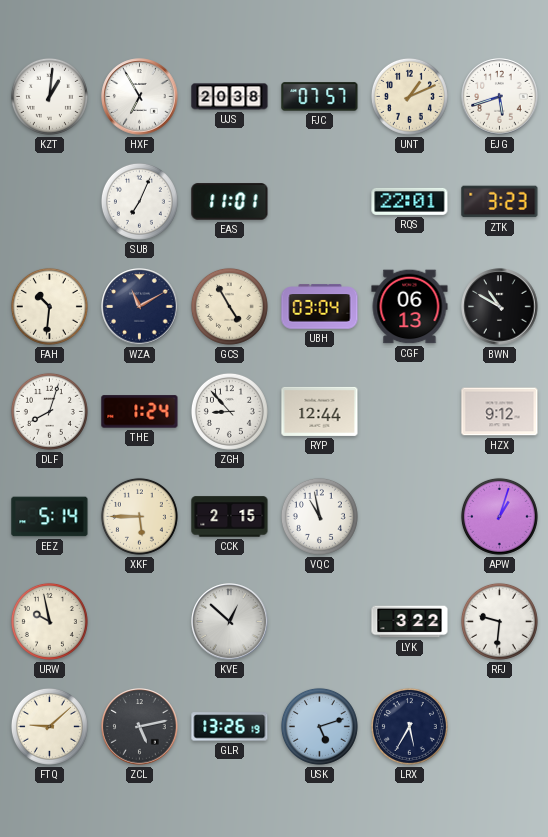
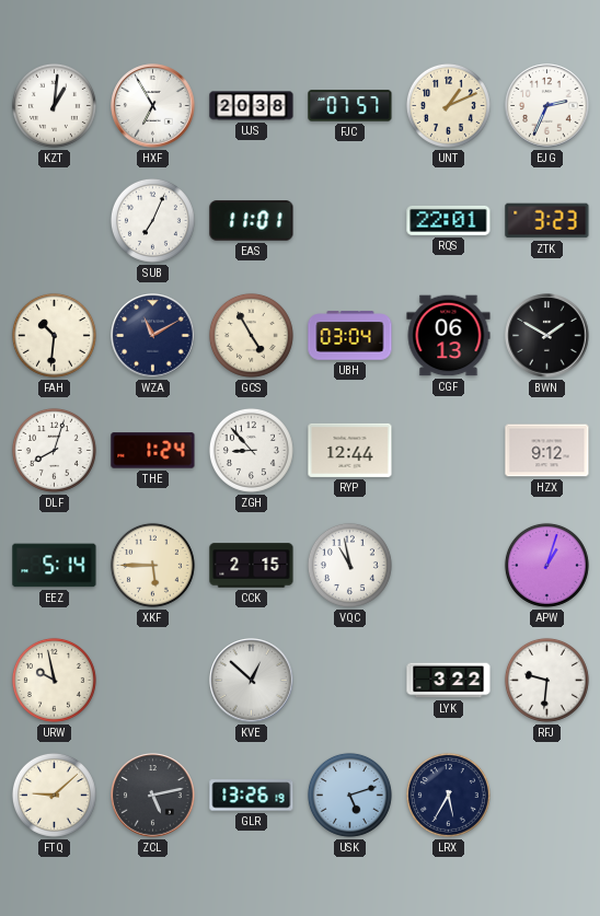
EJG: 5:42 -> 2:34 (547, 106)
BWN: 10:50 -> 1:50 (547, 336)
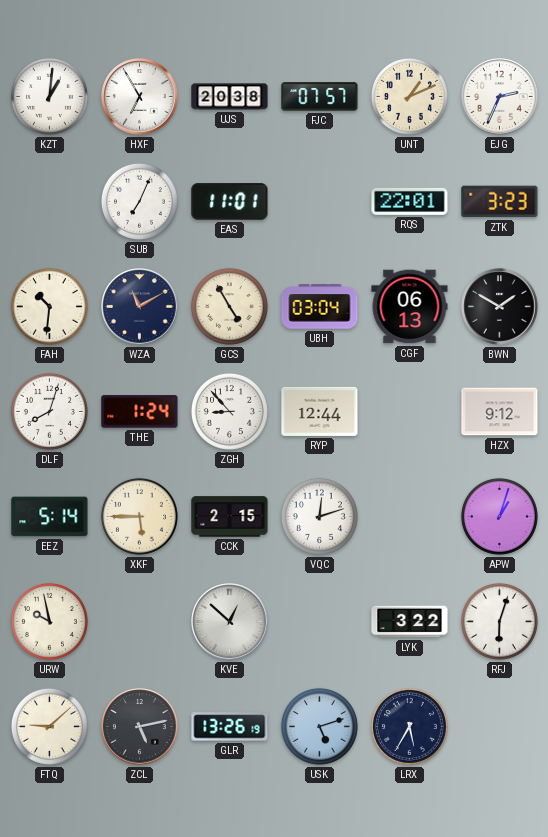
VQC: 10:58 -> 12:12 (319, 516)
RFJ: 9:31 -> 6:03 (499, 621)
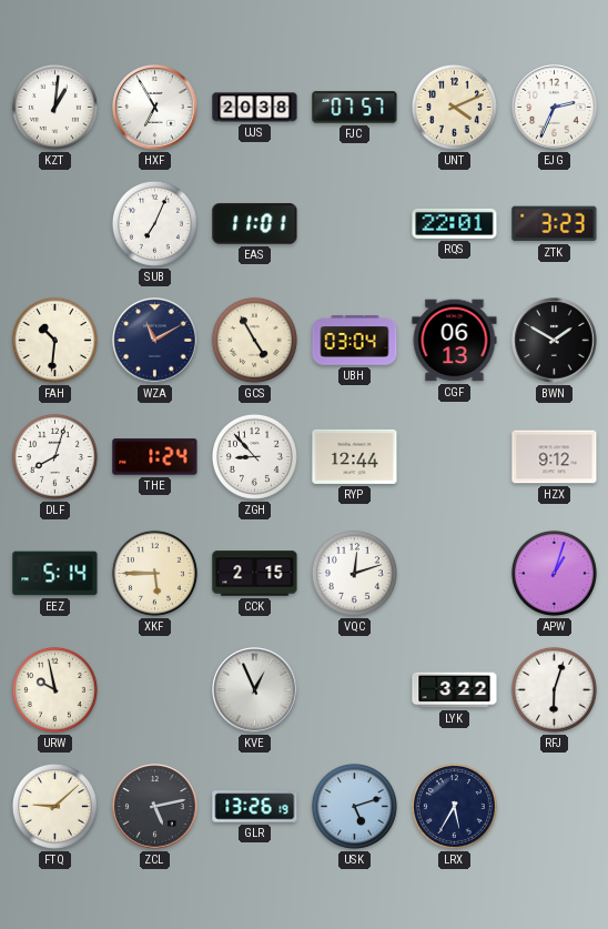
UNT: 1:11 -> 4:11 (454, 107)
KVE: 12:52 -> 12:56 (255, 690)
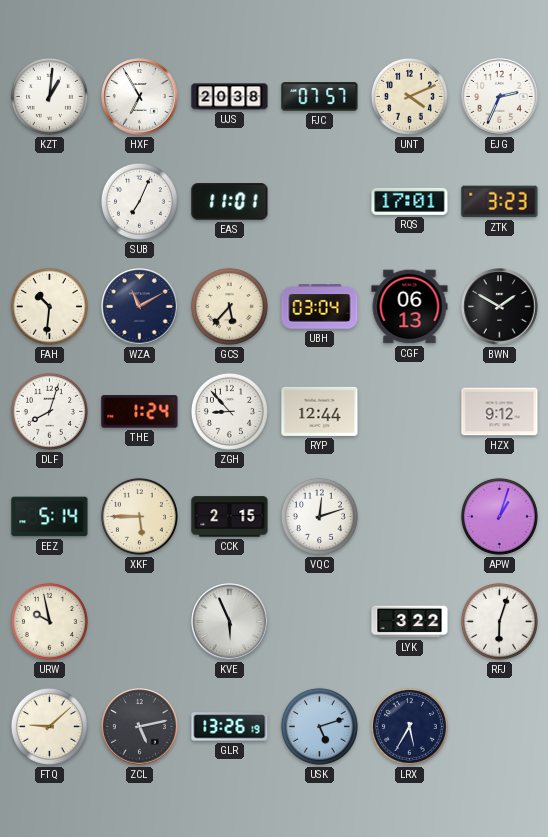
RQS: 22:01 -> 17:01 (410, 201)
GCS: 4:55 -> 5:37 (229, 306)
KVE: 12:56 -> 5:56 (230, 622)
